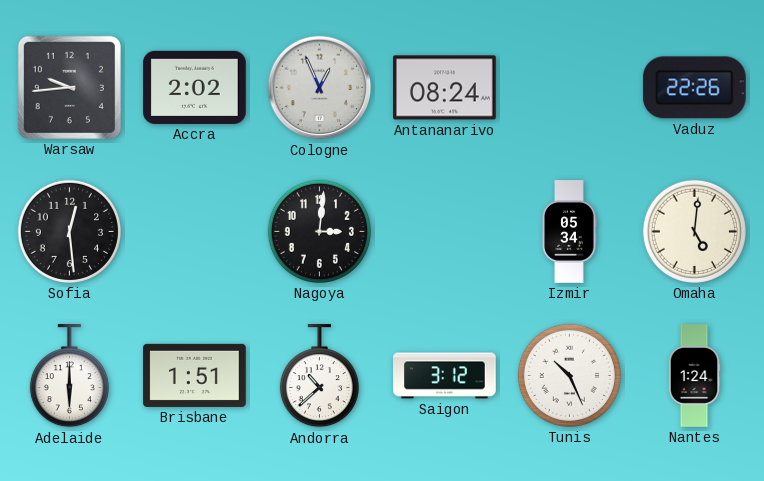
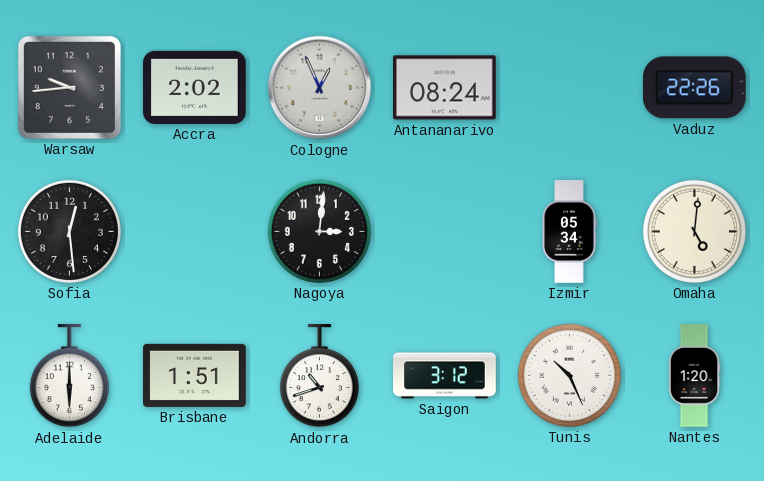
Andorra: 10:38 -> 10:42 (319, 376)
Nantes: 1:24 -> 1:20 (694, 376)
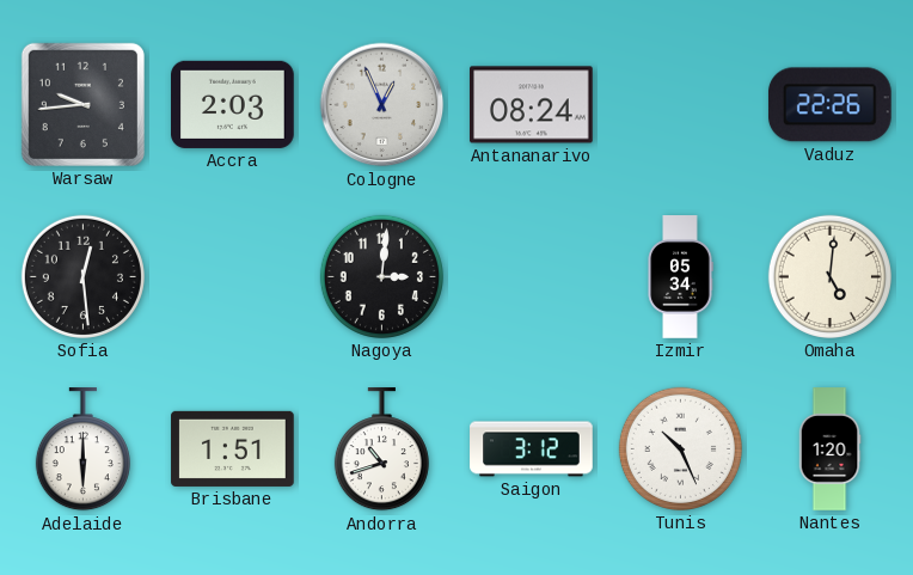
Accra: 2:02 -> 2:03 (233, 104)
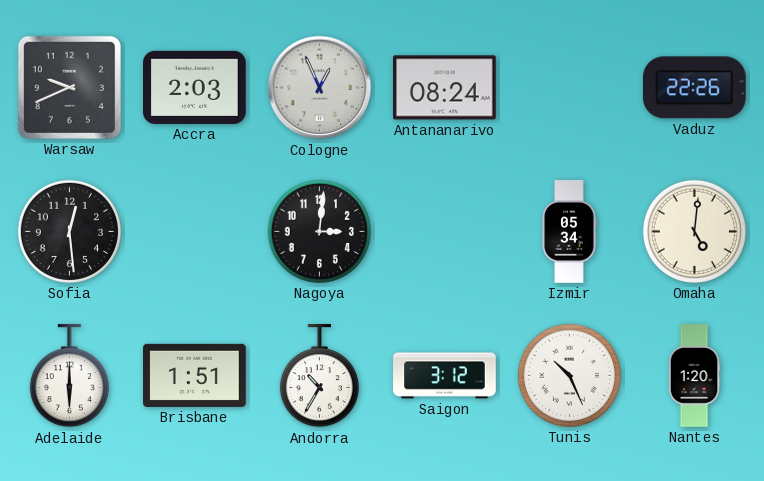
Warsaw: 9:44 -> 9:41 (69, 87)
Andorra: 10:42 -> 10:35 (319, 376)
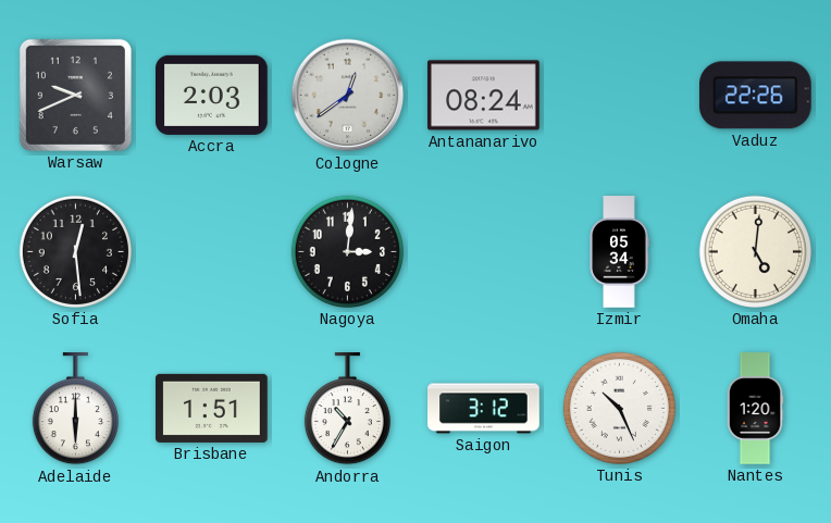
Cologne: 12:56 -> 12:39 (348, 96)
